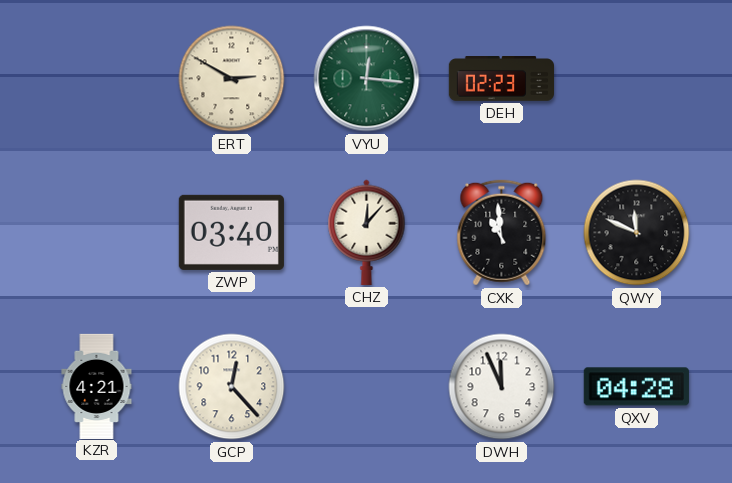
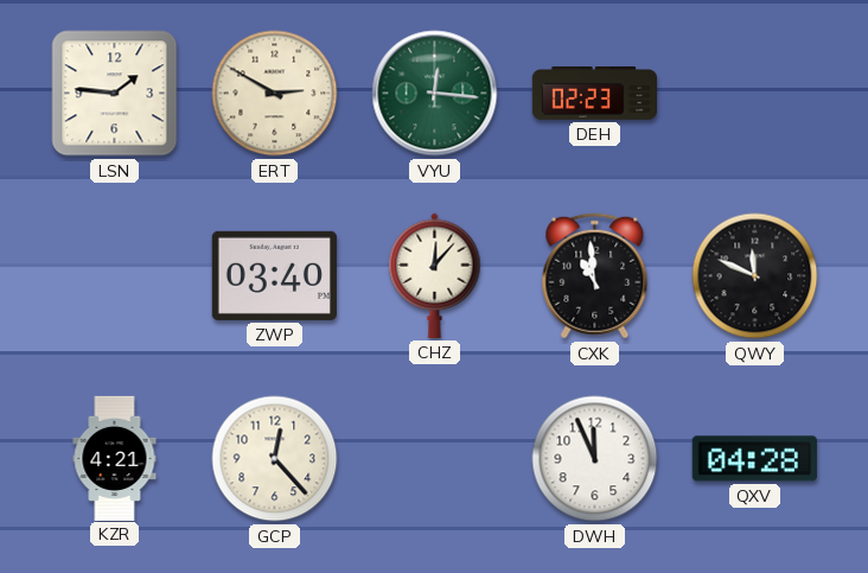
LSN: none -> 1:46 (115, 94)
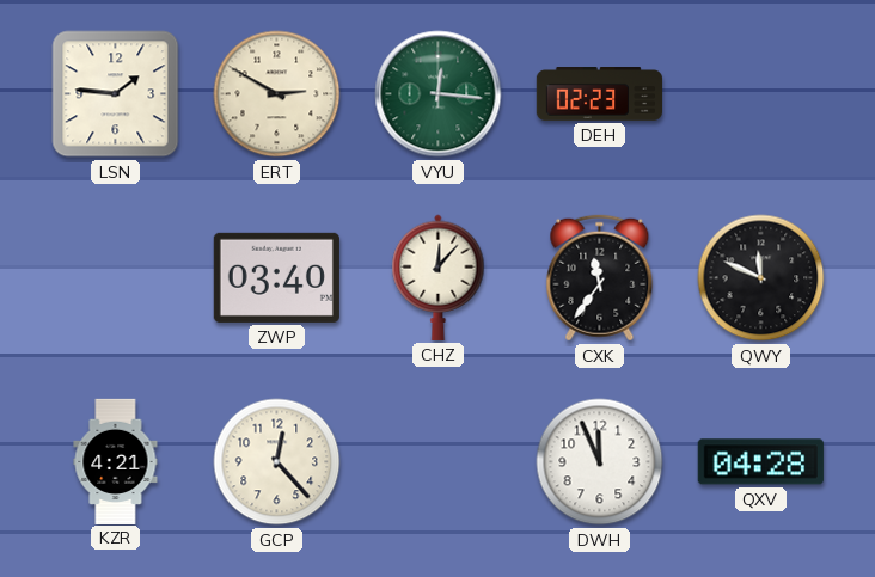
CXK: 10:59 -> 11:36 (600, 278)
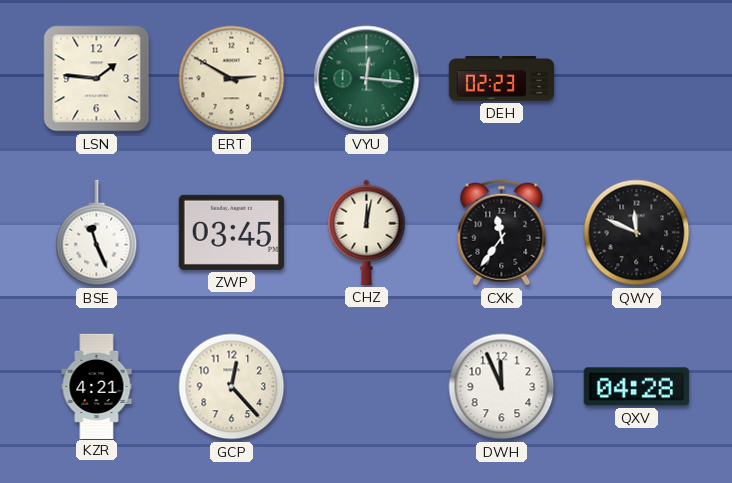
BSE: none -> 11:26 (97, 233)
ZWP: 03:40 -> 03:45 (231, 232)
CHZ: 12:07 -> 12:02 (367, 232)
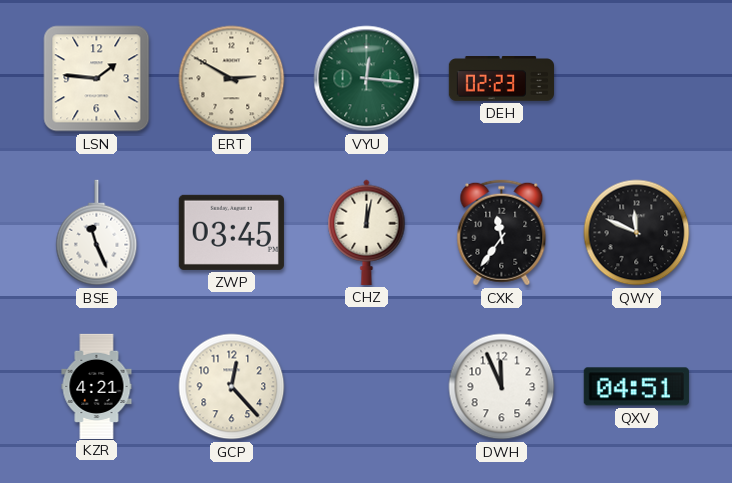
QXV: 04:28 -> 04:51 (636, 387)
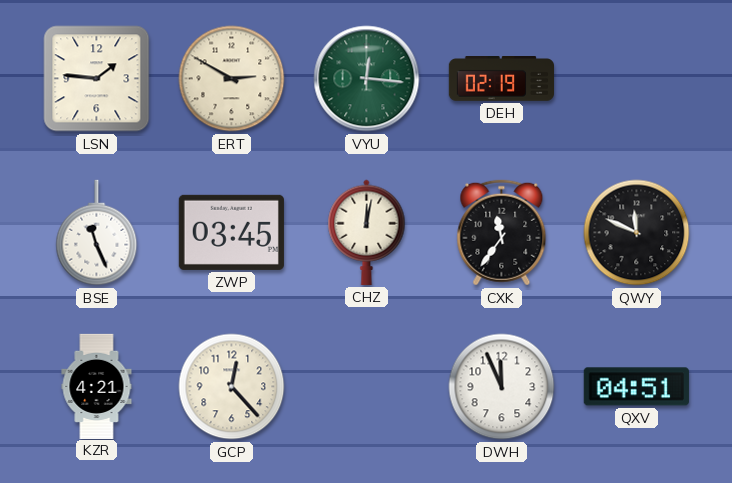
DEH: 02:23 -> 02:19 (501, 79)
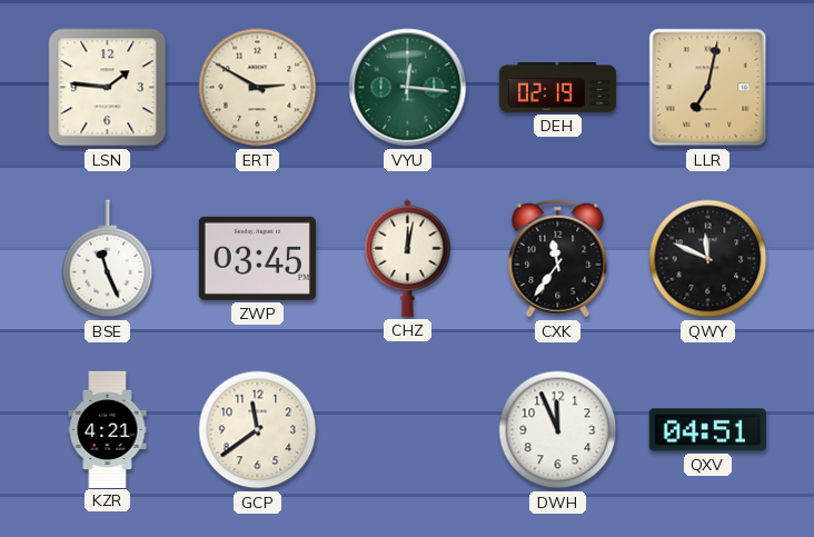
LLR: none -> 7:02 (708, 88)
GCP: 12:23 -> 11:39 (258, 430)
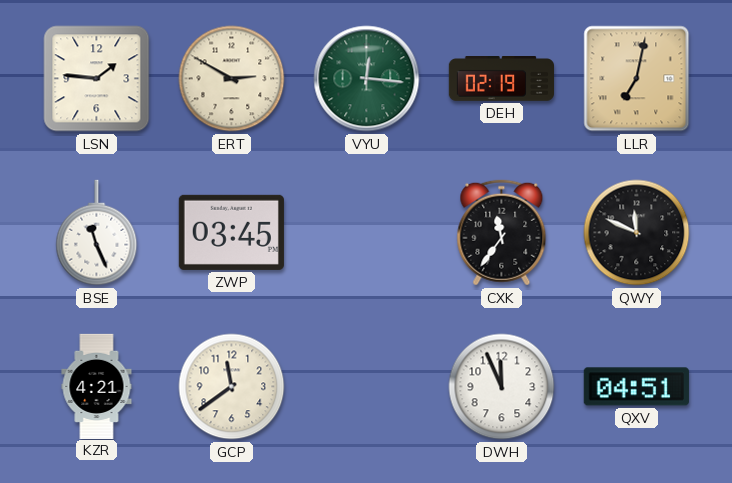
CHZ: 12:02 -> none (408, 258)
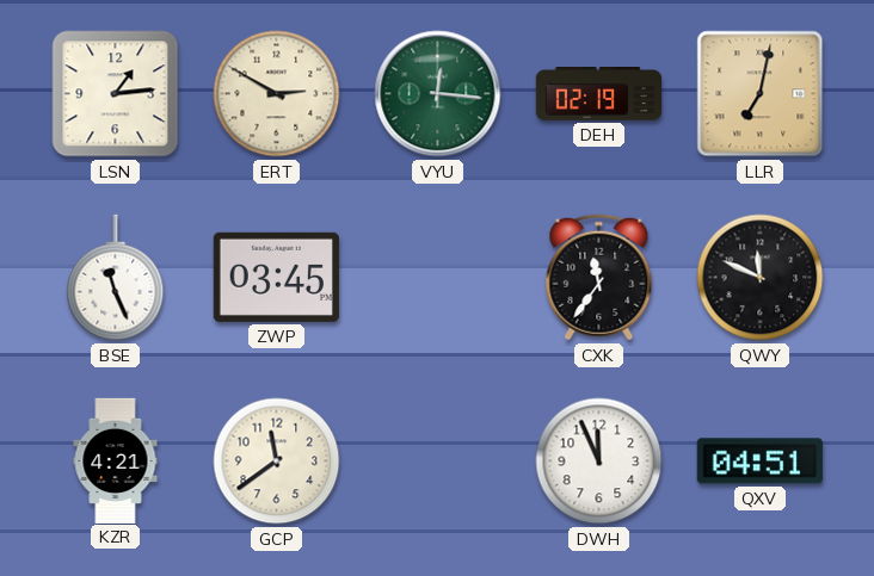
LSN: 1:46 -> 1:14 (116, 94)
